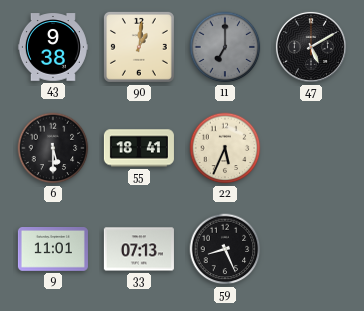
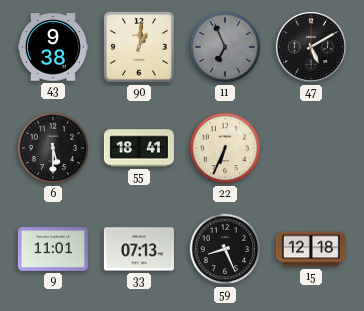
11: 7:00 -> 6:56 (225, 47)
22: 5:34 -> 6:34 (225, 148)
15: none -> 12:18 (311, 249)
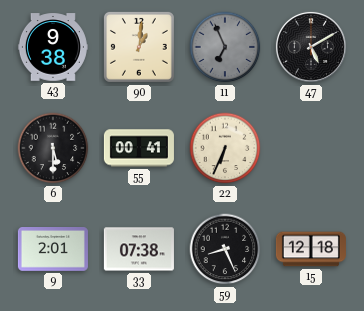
55: 18:41 -> 00:41 (139, 148)
9: 11:01 -> 2:01 (53, 250)
33: 07:13 -> 07:38 (139, 249)
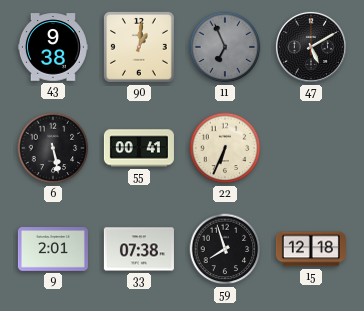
6: 5:30 -> 5:28 (53, 148)
59: 8:26 -> 7:57 (225, 249)
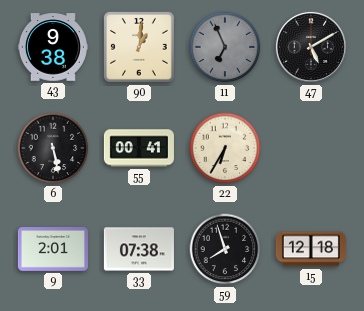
22: 6:34 -> 6:35 (225, 148)
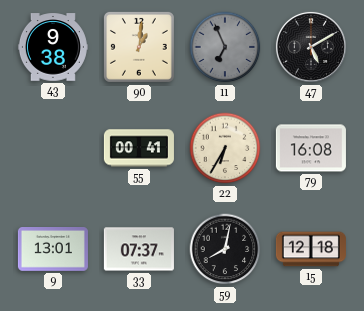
6: 5:28 -> none (53, 148)
79: none -> 16:08 (311, 148)
9: 2:01 -> 13:01 (53, 250)
33: 07:38 -> 07:37 (139, 249)
59: 7:57 -> 8:02 (225, 249)
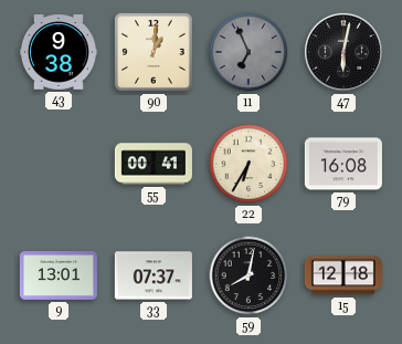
47: 5:10 -> 6:02 (343, 52)
